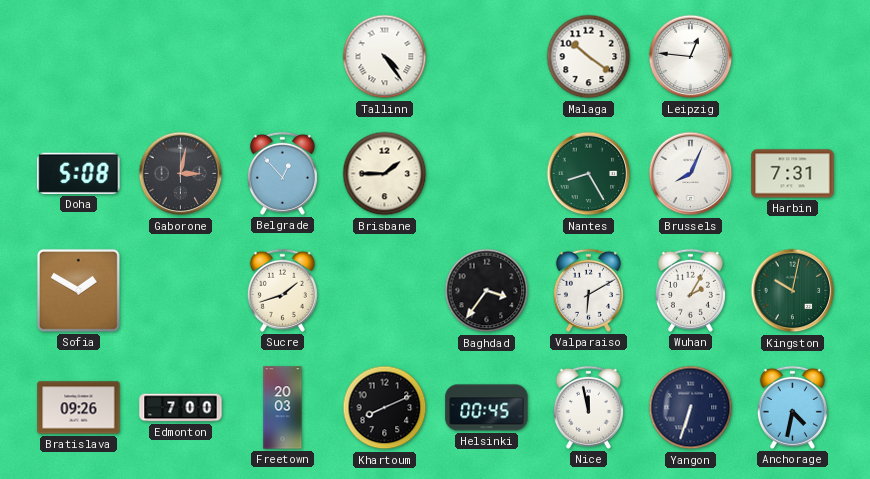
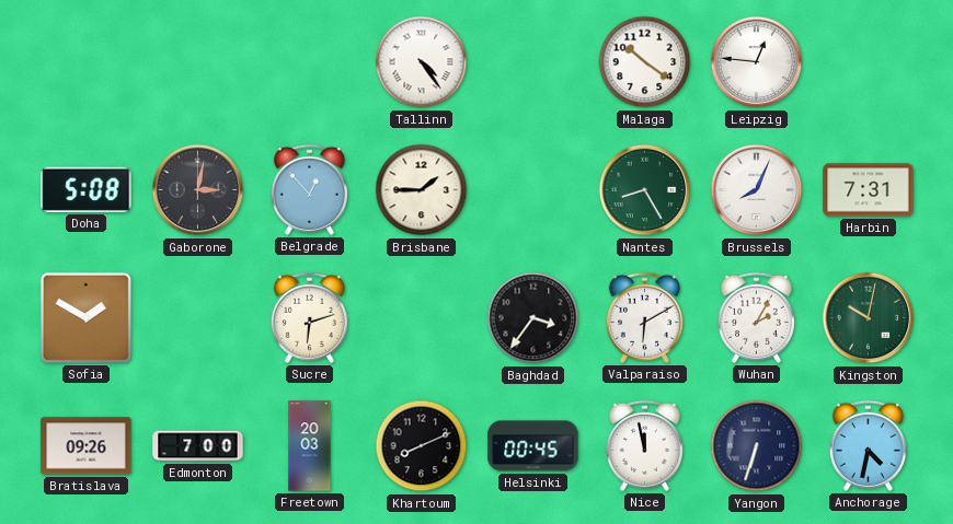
Sucre: 1:42 -> 6:12 (309, 317)
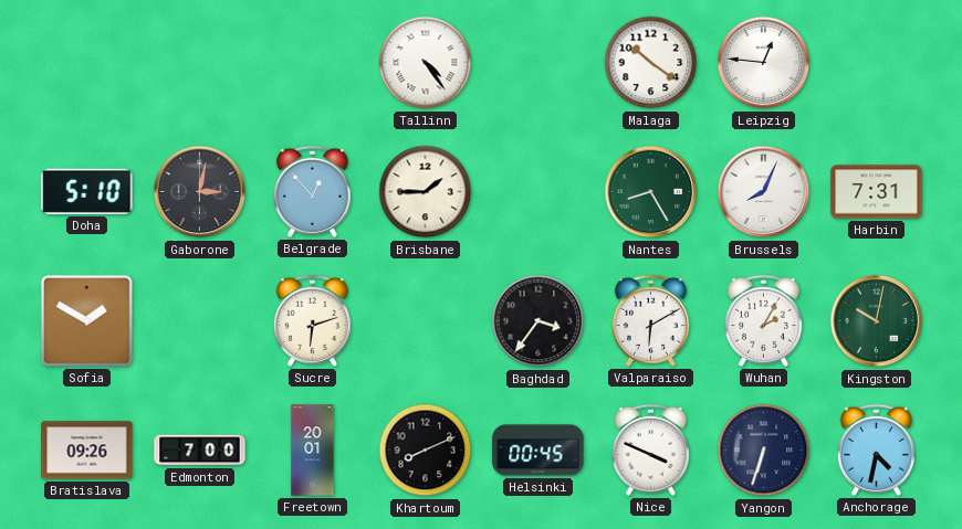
Doha: 5:08 -> 5:10 (87, 191)
Freetown: 20:03 -> 20:01 (313, 451)
Nice: 11:58 -> 3:49 (650, 449)
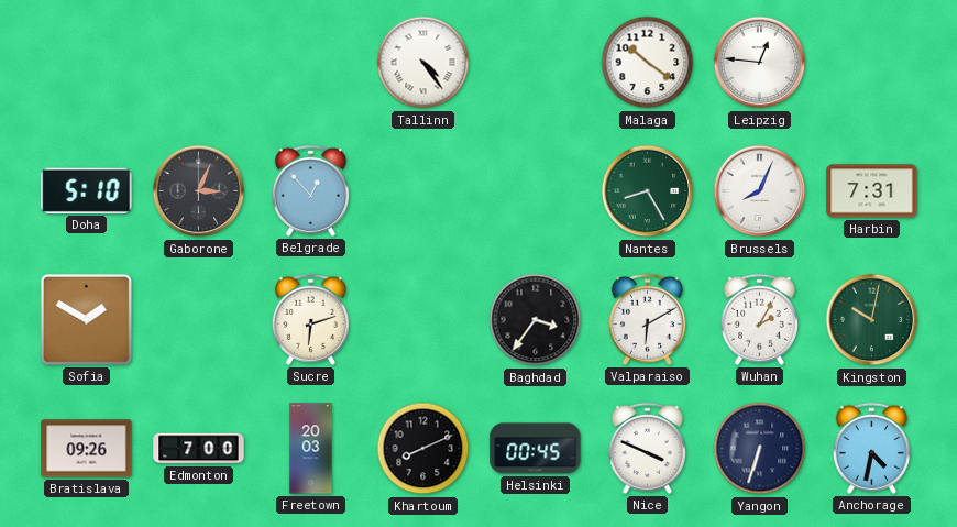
Gaborone: 3:02 -> 3:04 (199, 191)
Brisbane: 1:45 -> none (426, 192)
Freetown: 20:01 -> 20:03 (311, 449)
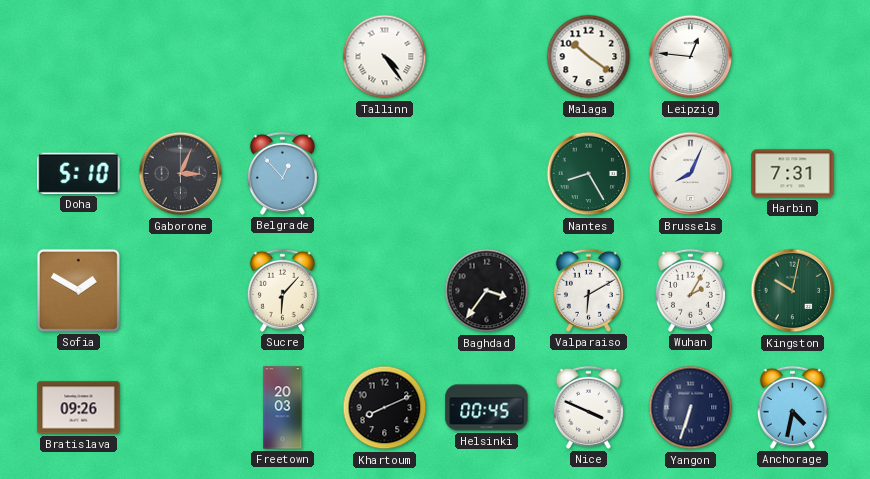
Sucre: 6:12 -> 6:07 (282, 290)
Edmonton: 7:00 -> none (199, 449)
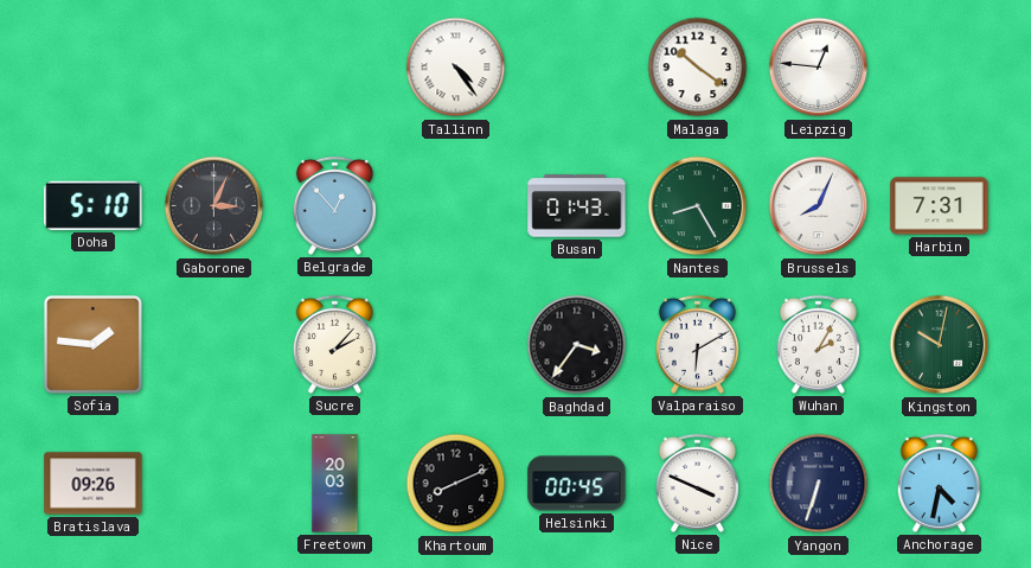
Busan: none -> 01:43 (577, 206)
Sofia: 1:50 -> 1:46 (92, 344)
Sucre: 6:07 -> 2:07 (334, 344)
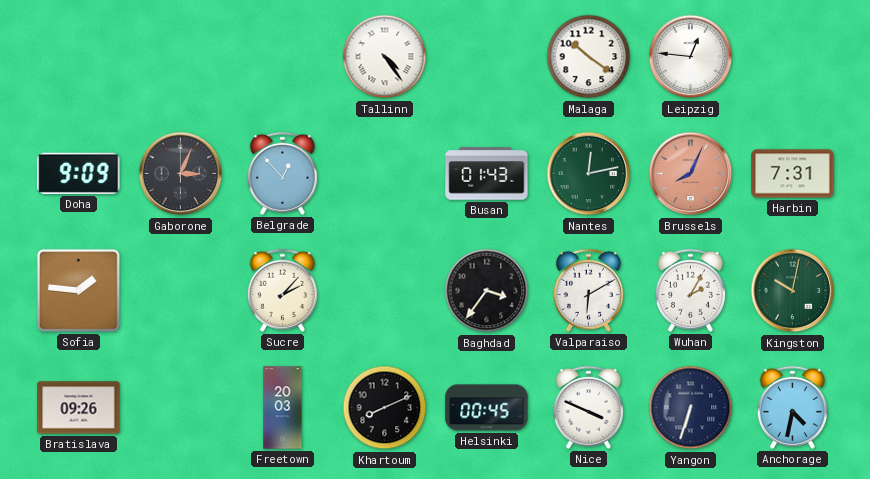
Doha: 5:10 -> 9:09 (79, 173)
Nantes: 8:25 -> 12:13 (589, 174)
Brussels dial: white -> salmon (691, 174)
